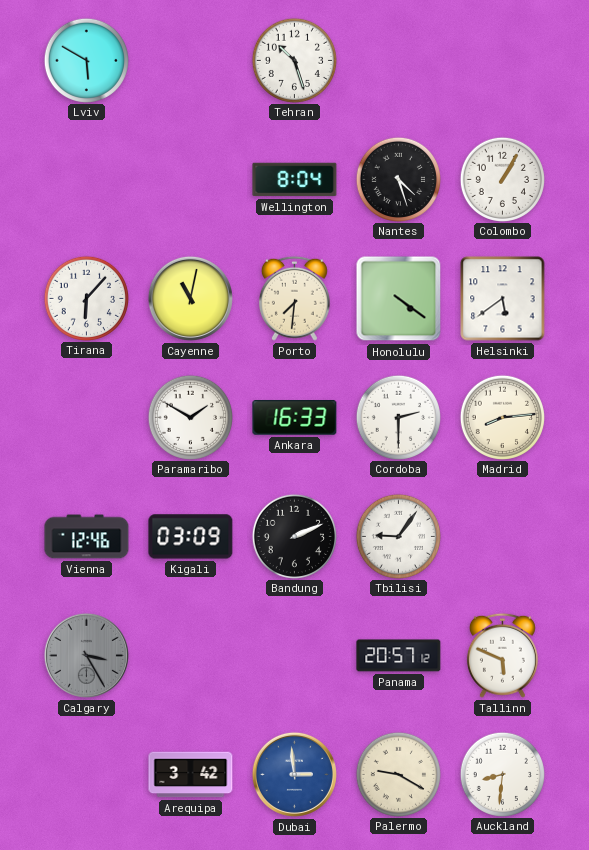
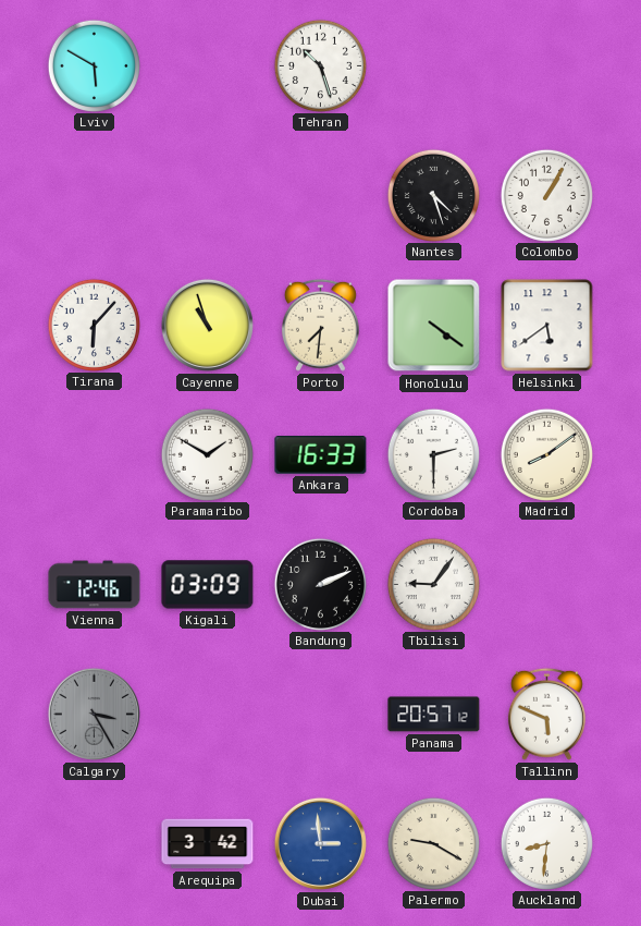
Wellington: 8:04 -> none (295, 180)
Cayenne: 11:02 -> 10:57 (207, 325)
Madrid: 8:14 -> 8:09 (546, 454)
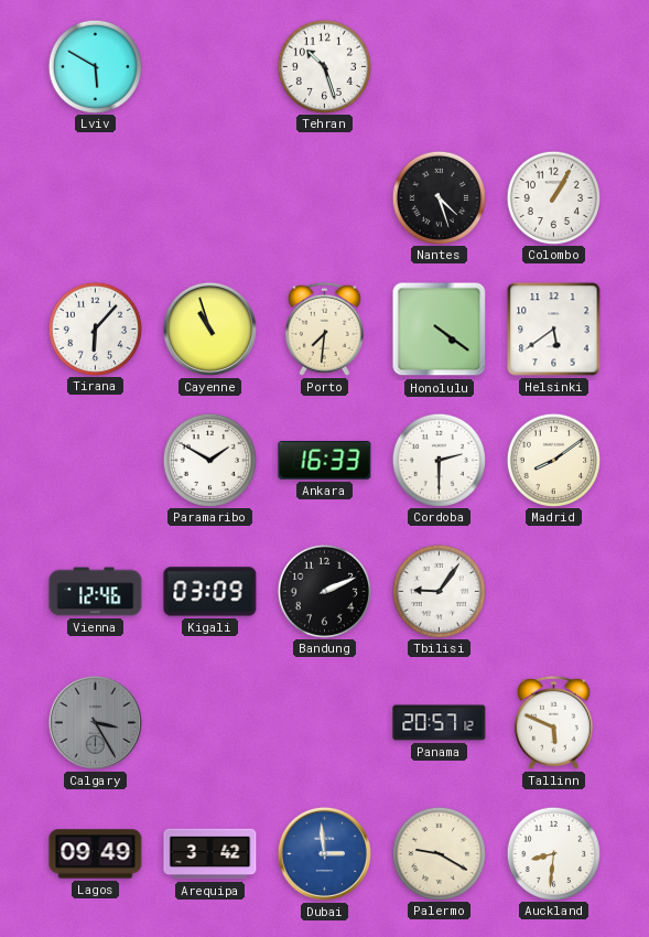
Lagos: none -> 09:49 (96, 854)
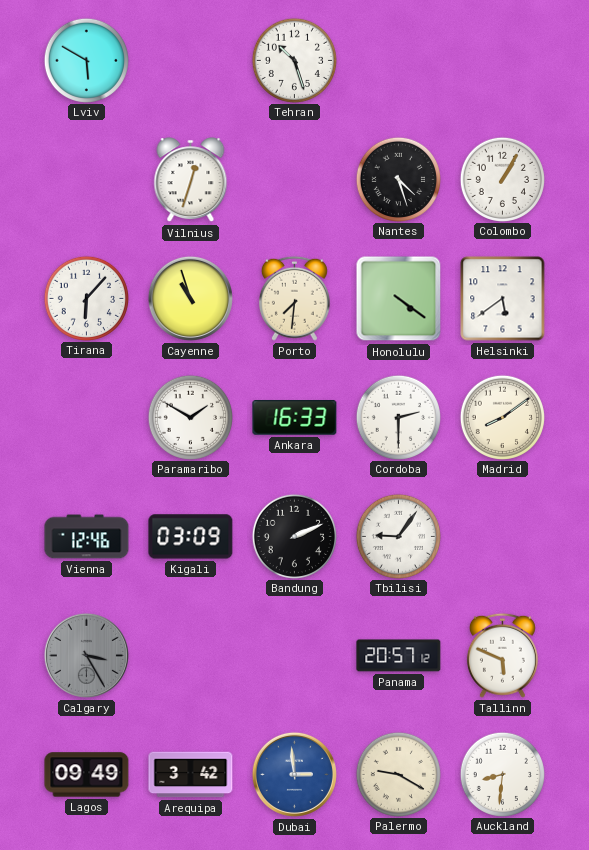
Vilnius: none -> 12:33 (191, 180)
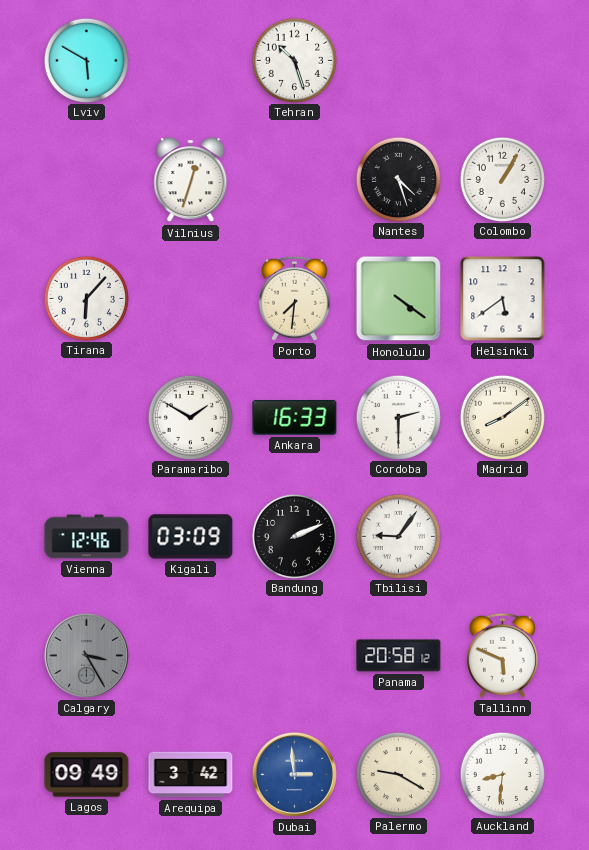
Cayenne: 10:57 -> none (190, 298)
Panama: 20:57 -> 20:58 (399, 656)
